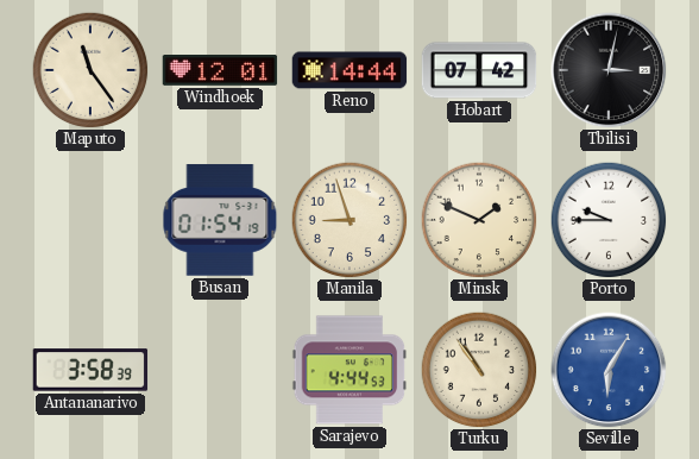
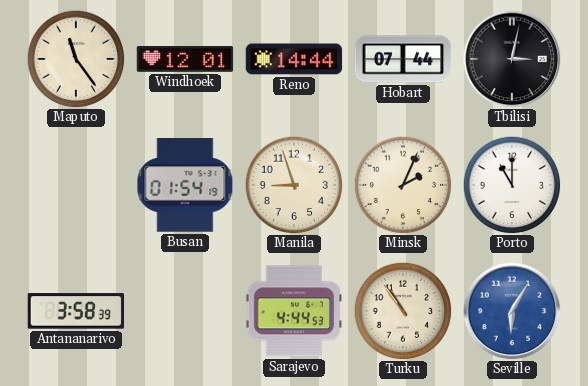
Hobart: 07:42 -> 07:44 (403, 59)
Minsk: 1:49 -> 2:04 (403, 185)
Porto: 9:45 -> 11:00 (512, 185)
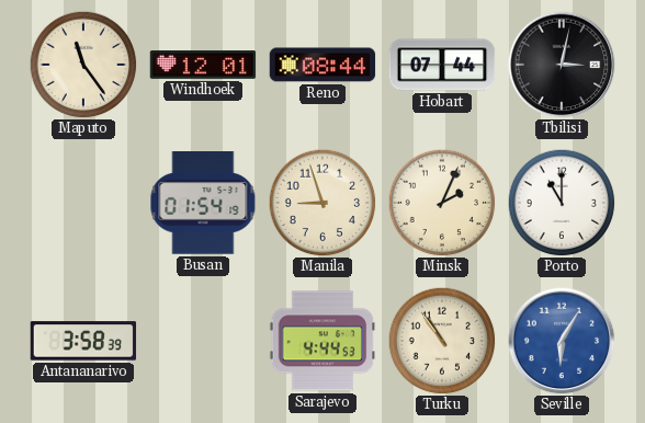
Reno: 14:44 -> 08:44 (322, 65)
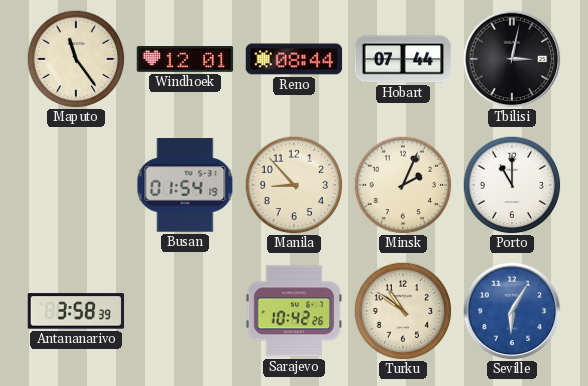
Manila: 8:57 -> 8:53 (294, 185)
Sarajevo: 4:44 -> 10:42 (294, 311)
Turku: 10:54 -> 10:51 (403, 311)
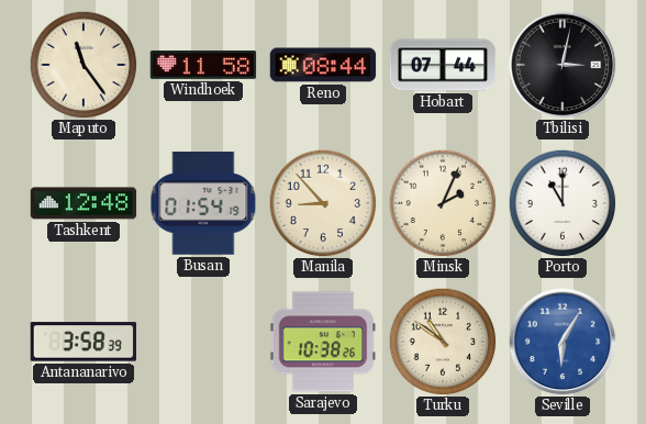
Windhoek: 12:01 -> 11:58 (203, 66)
Tashkent: none -> 12:48 (83, 203)
Sarajevo: 10:42 -> 10:38 (323, 342)
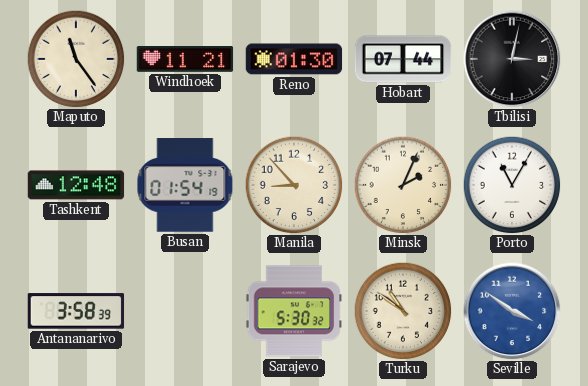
Windhoek: 11:58 -> 11:21 (185, 60)
Reno: 08:44 -> 01:30 (294, 59)
Porto: 11:00 -> 11:05 (512, 185)
Sarajevo: 10:38 -> 5:30 (294, 311)
Seville: 6:05 -> 3:51 (512, 311)
